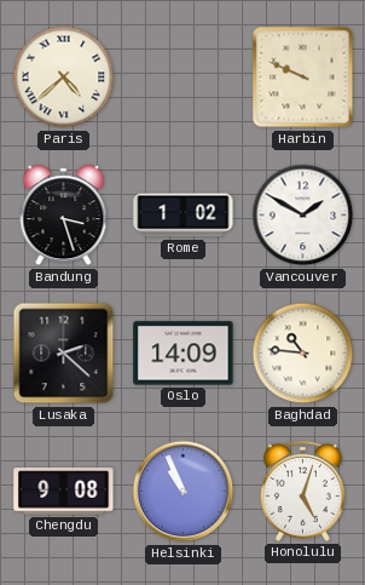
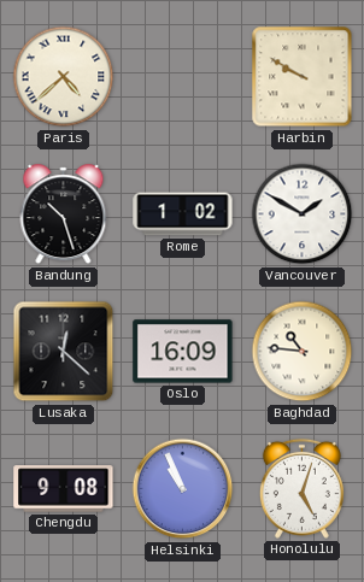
Harbin: 9:49 -> 9:50 (303, 77)
Bandung: 3:27 -> 10:27 (64, 214)
Lusaka: 2:22 -> 12:22 (64, 352)
Oslo: 14:09 -> 16:09 (183, 352)
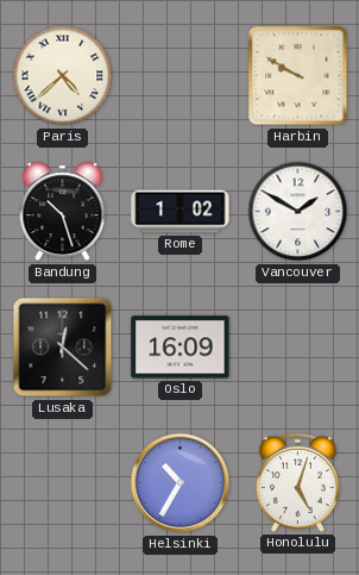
Baghdad: 10:46 -> none (303, 352)
Chengdu: 9:08 -> none (64, 489)
Helsinki: 10:56 -> 10:35 (181, 483)
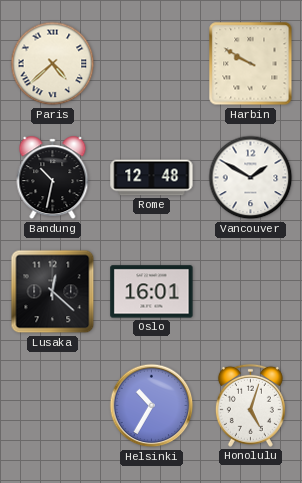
Bandung: 10:27 -> 10:32 (53, 178)
Rome: 1:02 -> 12:48 (152, 178)
Oslo: 16:09 -> 16:01 (152, 292)
